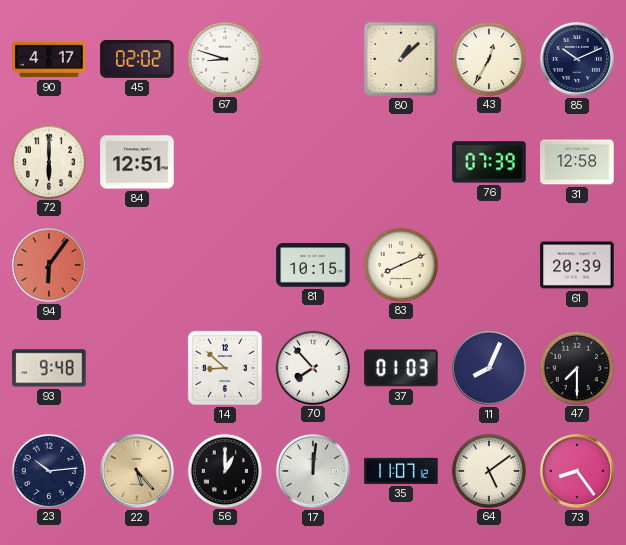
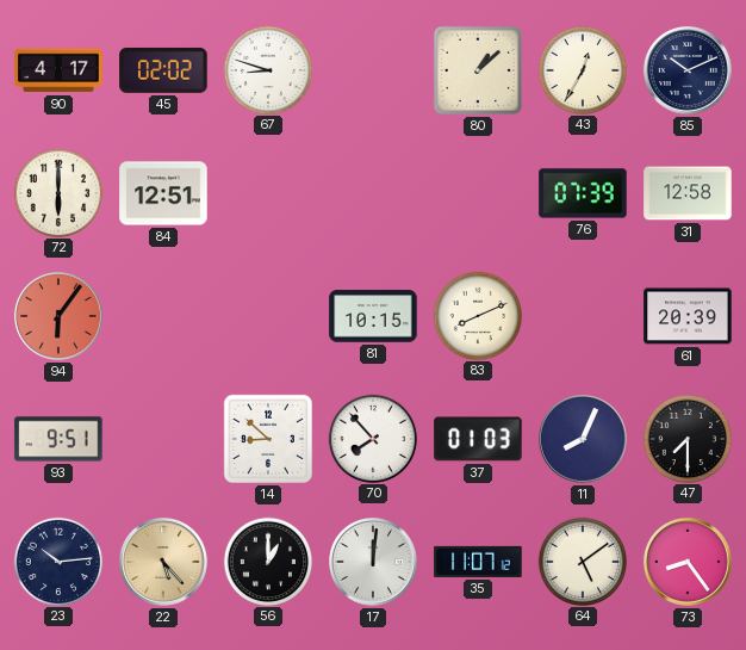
93: 9:48 -> 9:51 (58, 439)
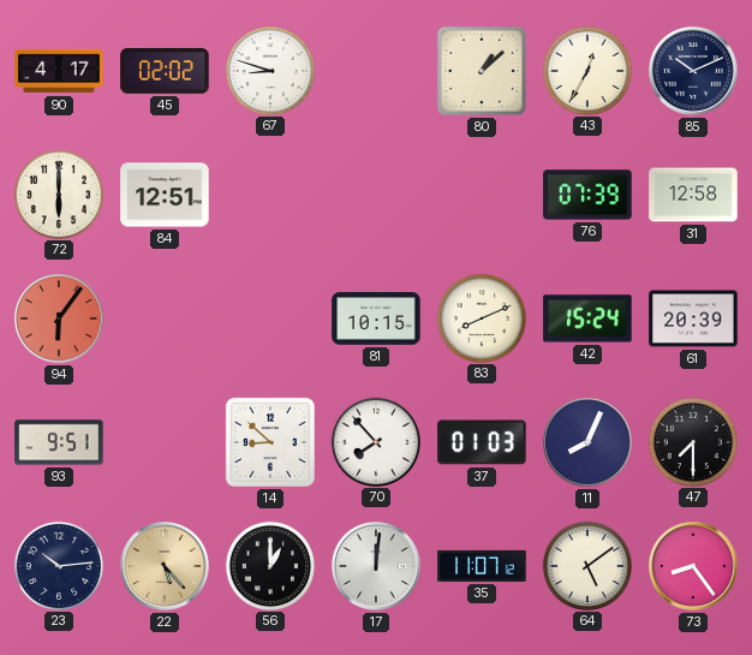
42: none -> 15:24 (587, 318)
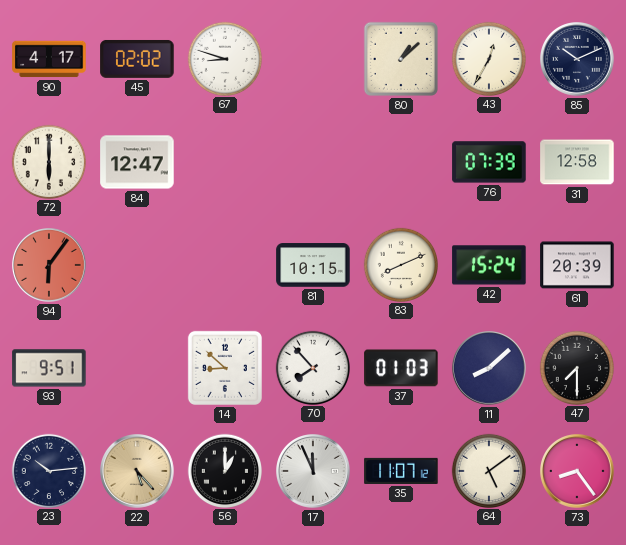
84: 12:51 -> 12:47 (137, 162)
11: 8:04 -> 8:08 (490, 369)
17: 12:01 -> 11:56 (314, 472)
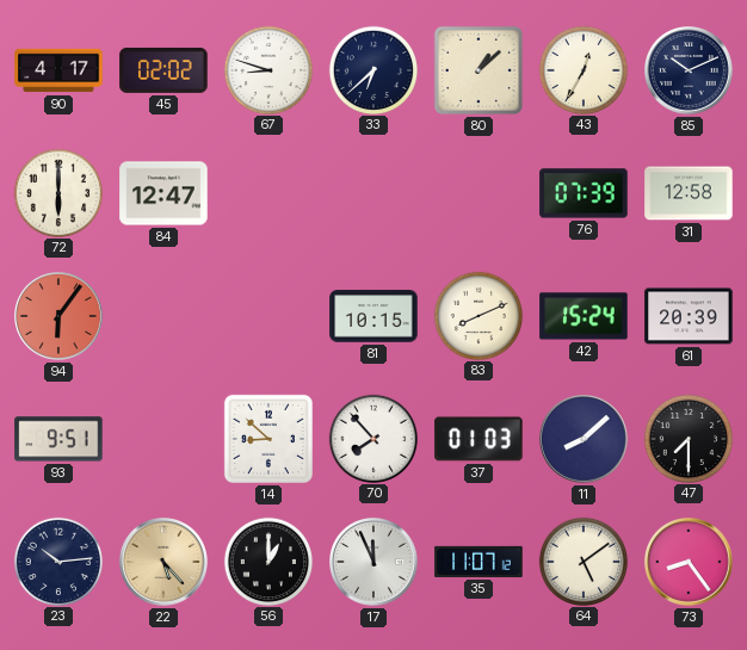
33: none -> 6:38 (372, 69)
